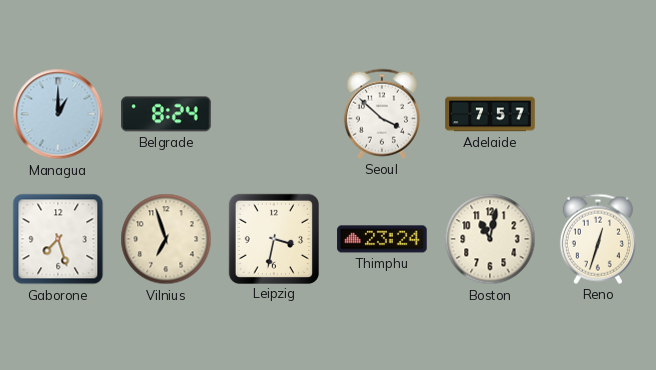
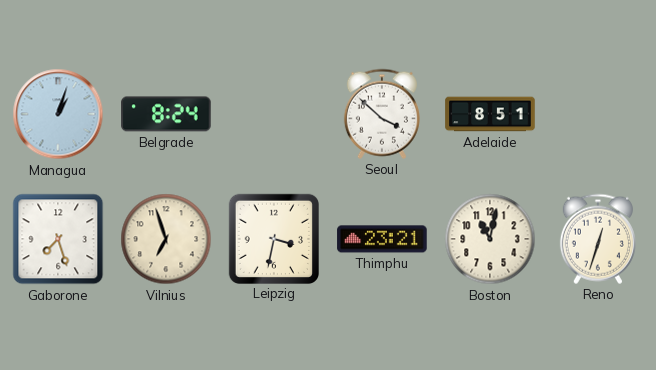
Managua: 1:00 -> 1:03 (58, 114)
Adelaide: 7:57 -> 8:51 (490, 114)
Thimphu: 23:24 -> 23:21 (382, 239)
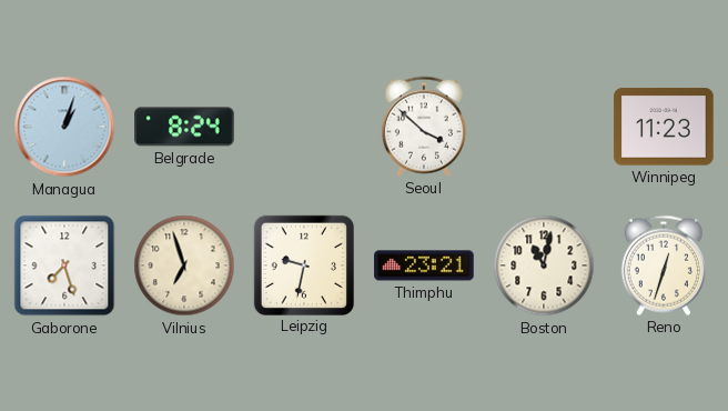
Adelaide: 8:51 -> none (490, 114)
Winnipeg: none -> 11:23 (664, 127)
Leipzig: 3:32 -> 9:32 (303, 264)
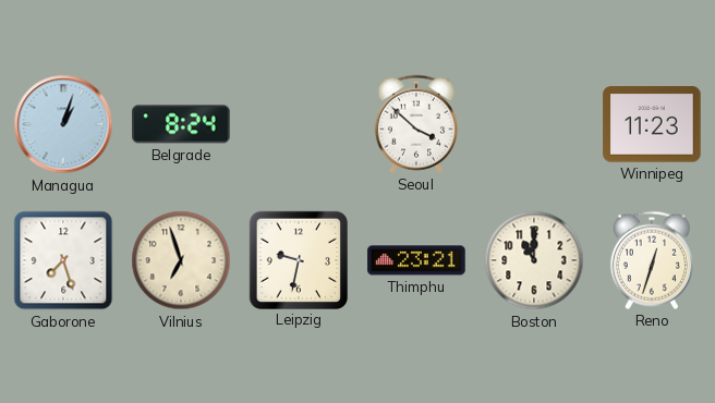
Boston: 11:02 -> 11:00 (534, 260)
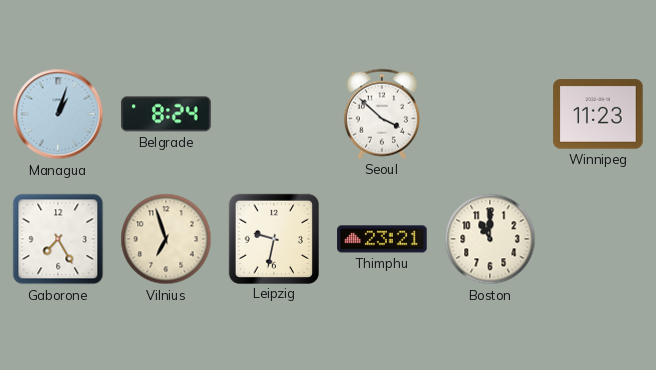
Gaborone: 7:27 -> 7:25 (58, 239)
Reno: 12:33 -> none (652, 260)
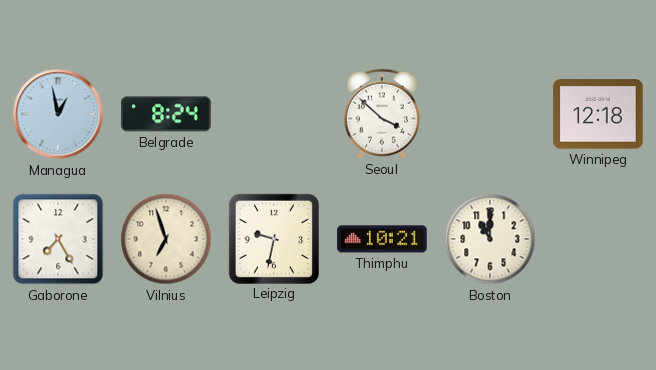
Managua: 1:03 -> 12:58 (58, 114)
Winnipeg: 11:23 -> 12:18 (598, 114)
Thimphu: 23:21 -> 10:21 (382, 239)
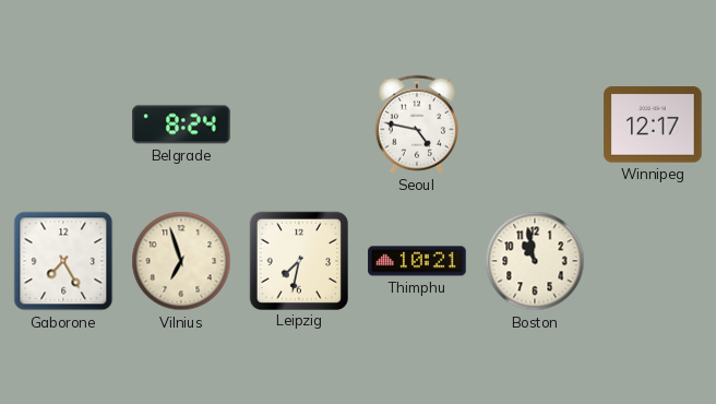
Managua: 12:58 -> none (58, 114)
Seoul: 3:52 -> 4:47 (417, 124)
Winnipeg: 12:18 -> 12:17 (653, 124)
Leipzig: 9:32 -> 7:32 (298, 260)
Boston: 11:00 -> 10:58 (535, 261)
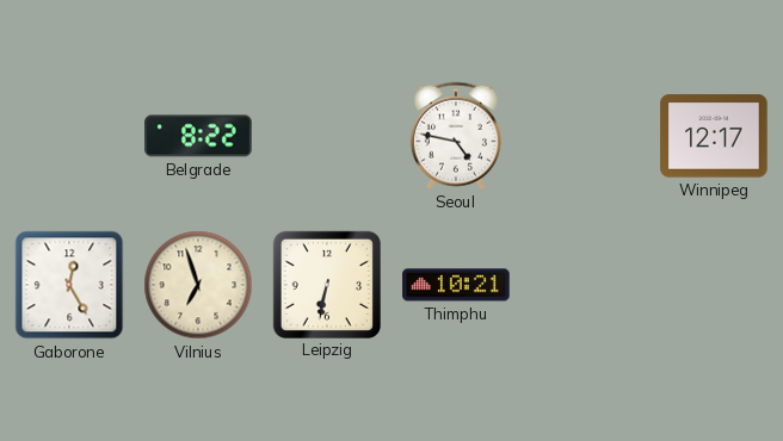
Belgrade: 8:24 -> 8:22 (198, 136)
Gaborone: 7:25 -> 12:25 (69, 285)
Leipzig: 7:32 -> 6:32 (326, 284)
Boston: 10:58 -> none (535, 261)
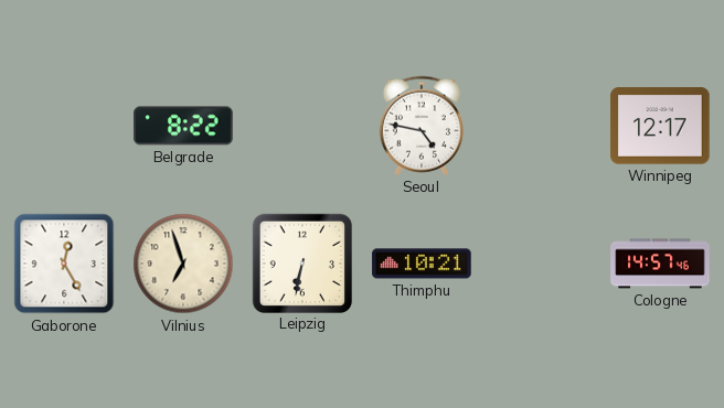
Cologne: none -> 14:57 (660, 264)
